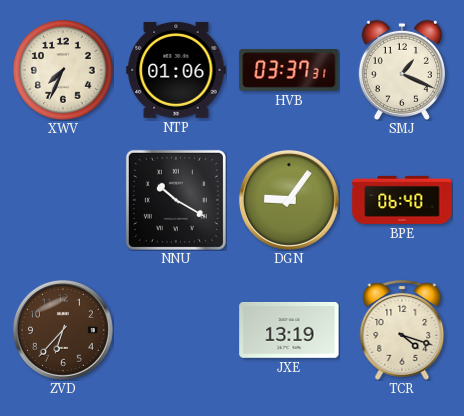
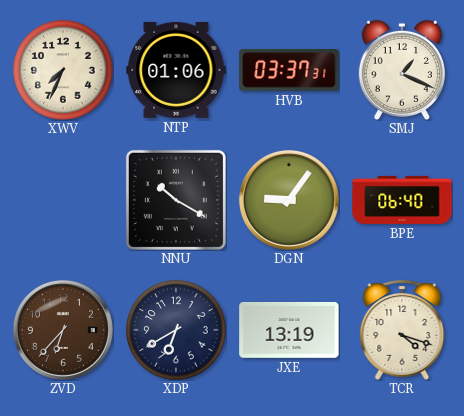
XDP: none -> 6:40 (176, 330)
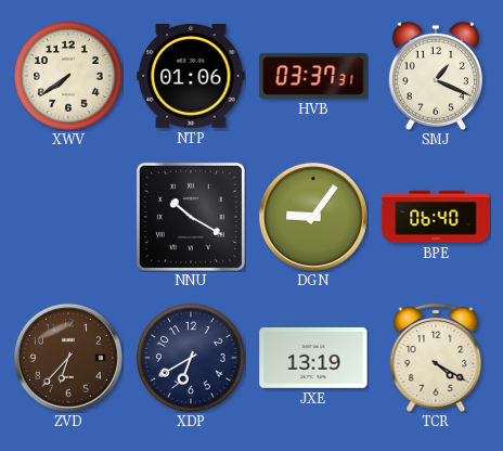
XWV: 7:34 -> 7:39 (68, 76)
TCR: 4:18 -> 4:20 (436, 358)
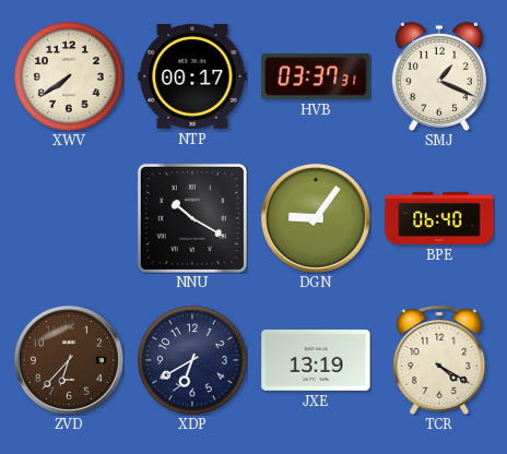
NTP: 01:06 -> 00:17 (192, 76)
